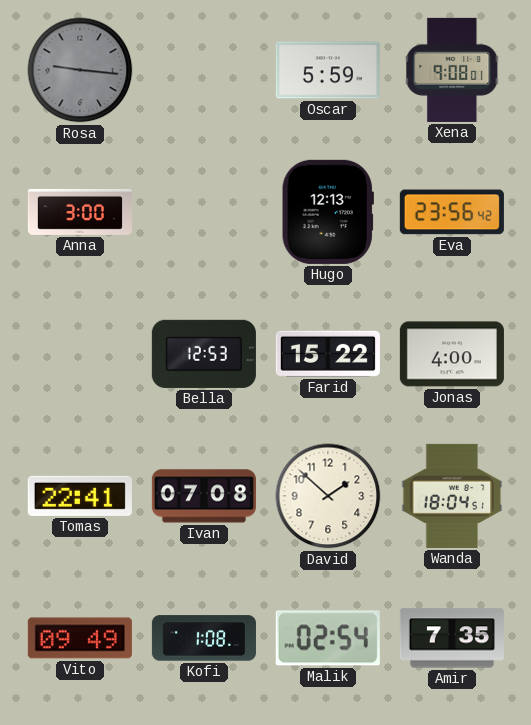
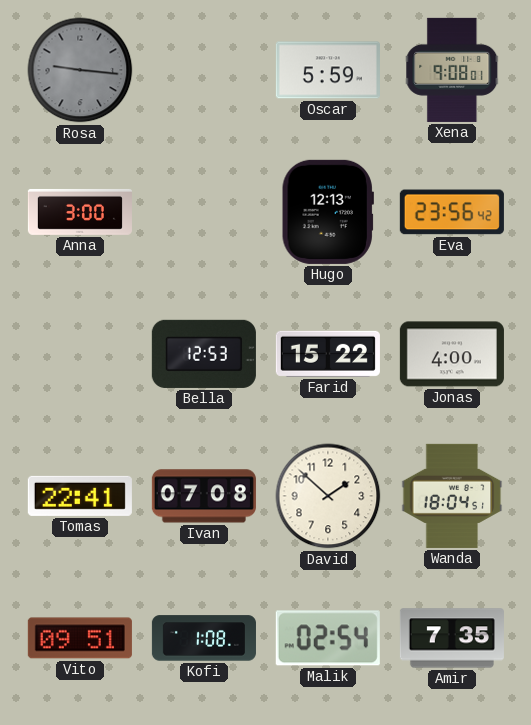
Vito: 09:49 -> 09:51 (80, 638)
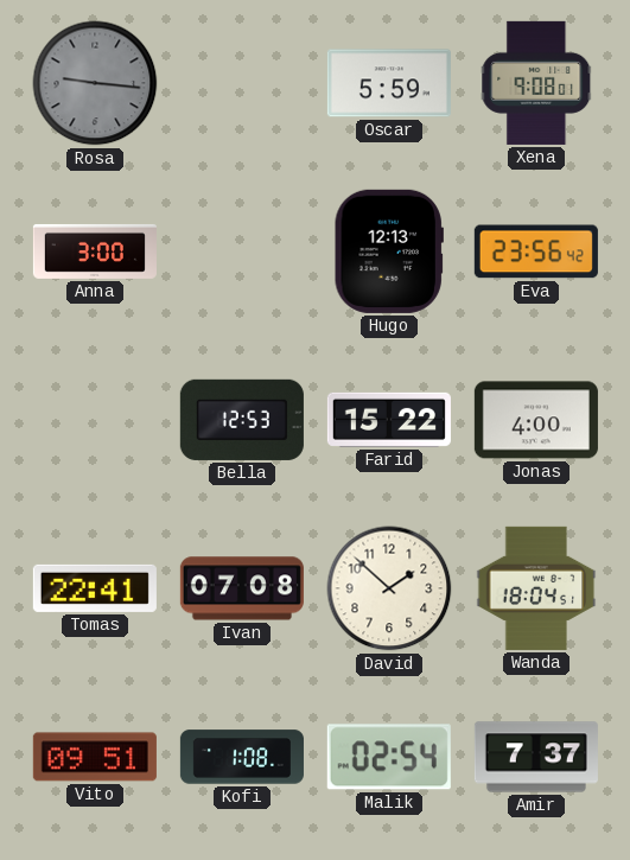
Amir: 7:35 -> 7:37 (536, 757)
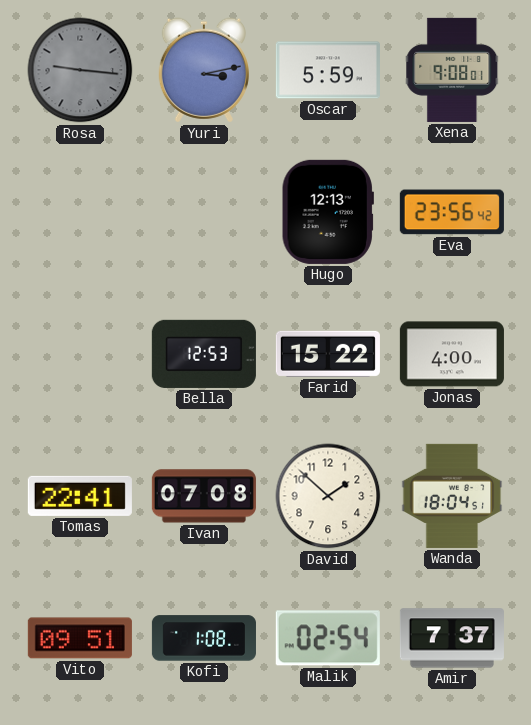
Yuri: none -> 3:13 (204, 70)
Anna: 3:00 -> none (95, 251)
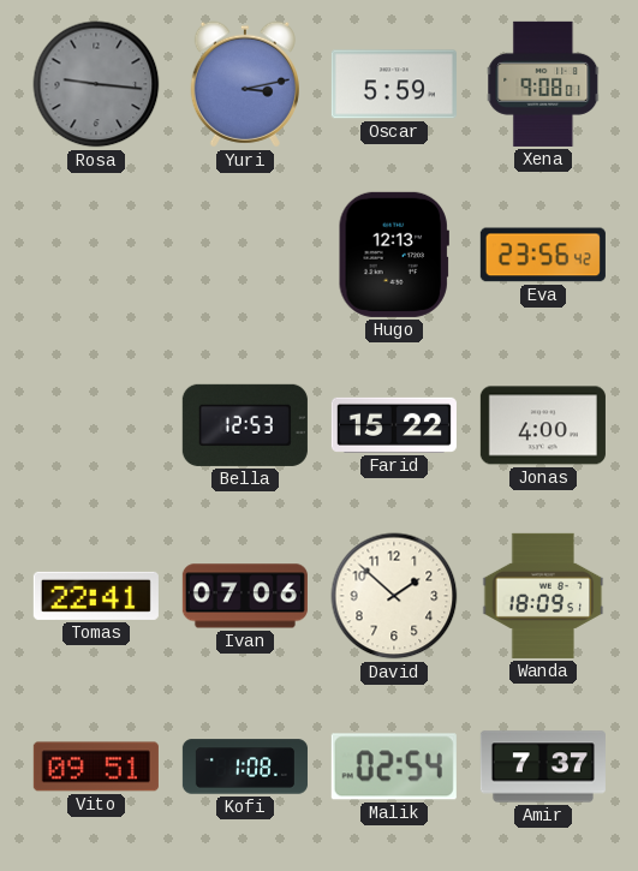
Ivan: 07:08 -> 07:06 (245, 596)
Wanda: 18:04 -> 18:09 (543, 596)
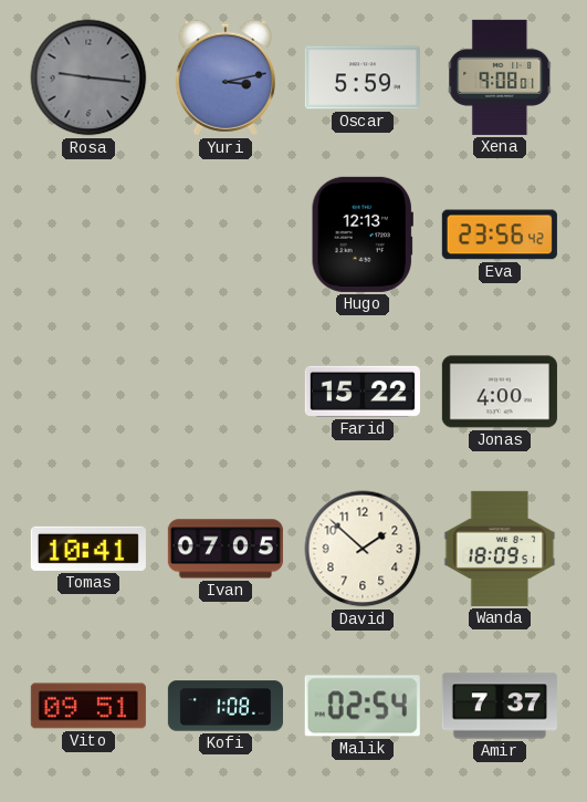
Bella: 12:53 -> none (245, 425)
Tomas: 22:41 -> 10:41 (88, 549)
Ivan: 07:06 -> 07:05 (226, 549)
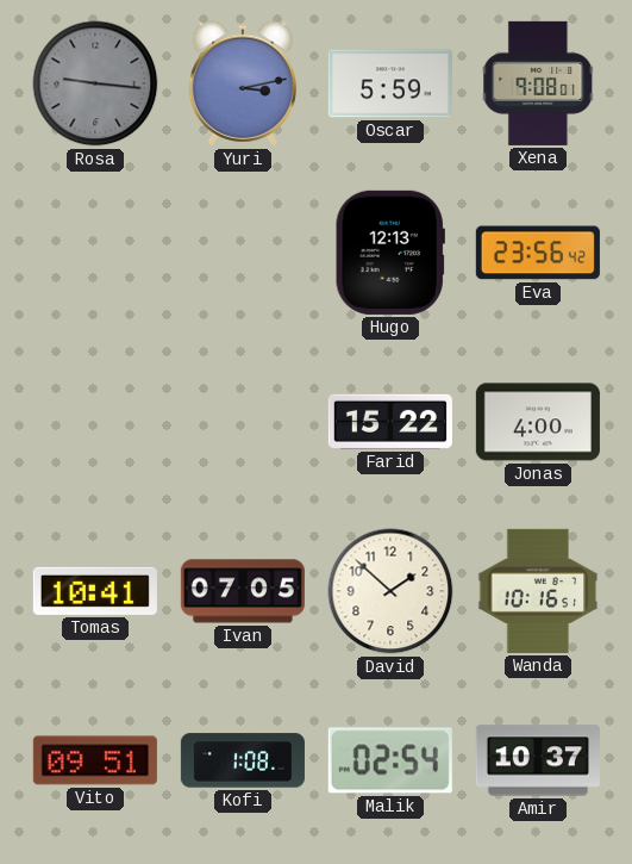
Wanda: 18:09 -> 10:16 (538, 591)
Amir: 7:37 -> 10:37 (538, 760)
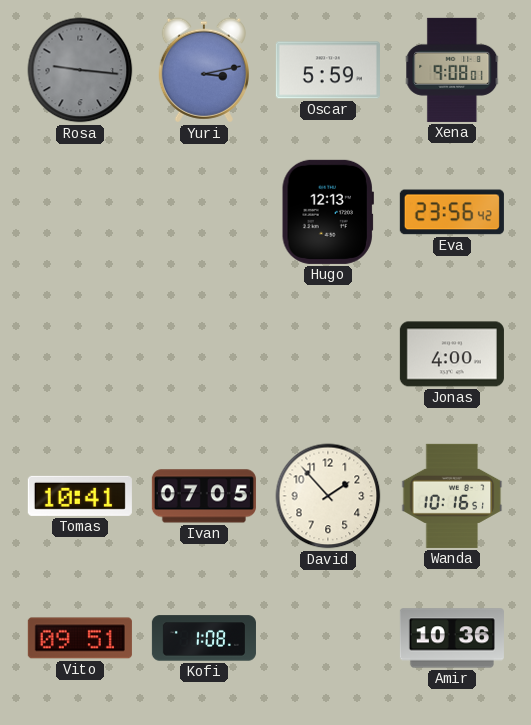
Farid: 15:22 -> none (390, 422)
David: 1:52 -> 1:53 (328, 496)
Malik: 02:54 -> none (390, 760)
Amir: 10:37 -> 10:36 (452, 638)
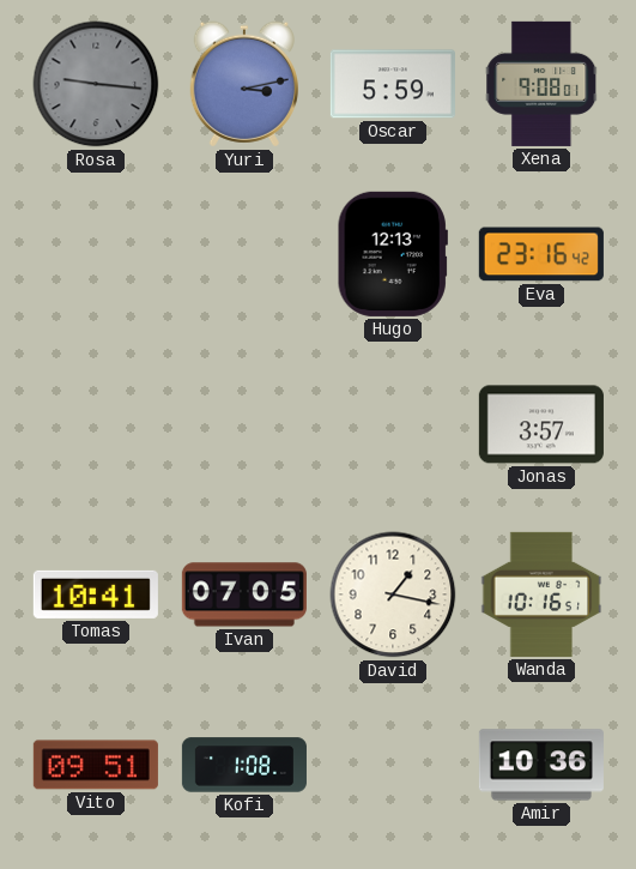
Eva: 23:56 -> 23:16 (541, 254)
Jonas: 4:00 -> 3:57 (541, 424)
David: 1:53 -> 1:17 (393, 595)
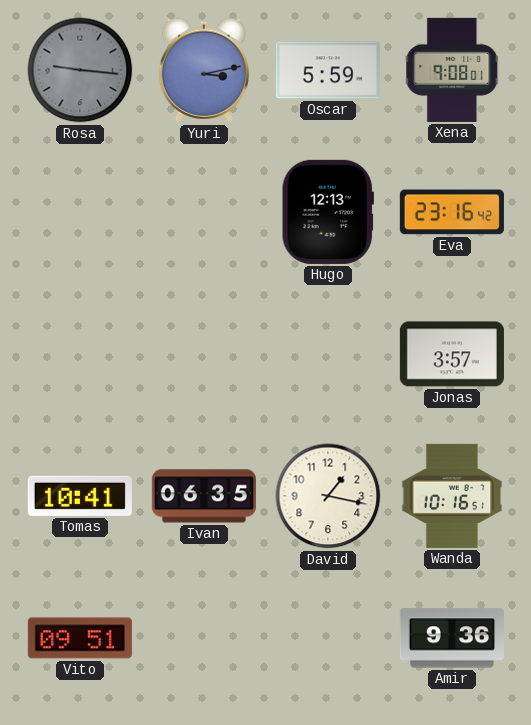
Ivan: 07:05 -> 06:35 (204, 496)
Kofi: 1:08 -> none (244, 765)
Amir: 10:36 -> 9:36 (452, 638)
